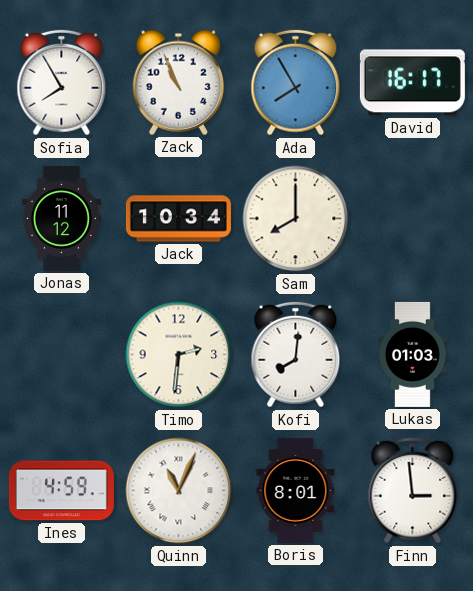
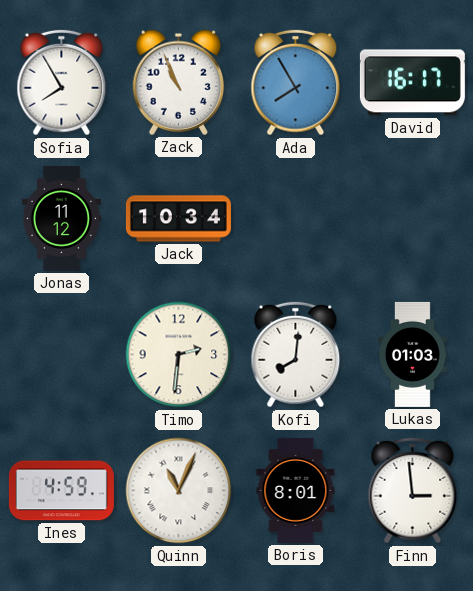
Sam: 8:00 -> none (296, 219)
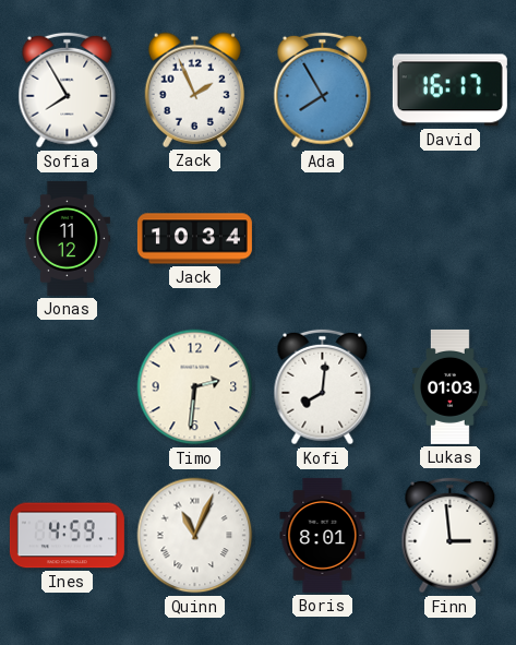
Zack: 10:56 -> 1:56 (195, 89)
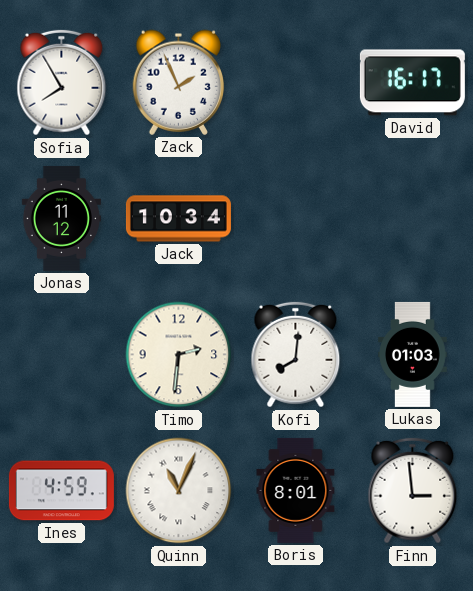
Ada: 7:55 -> none (323, 91)
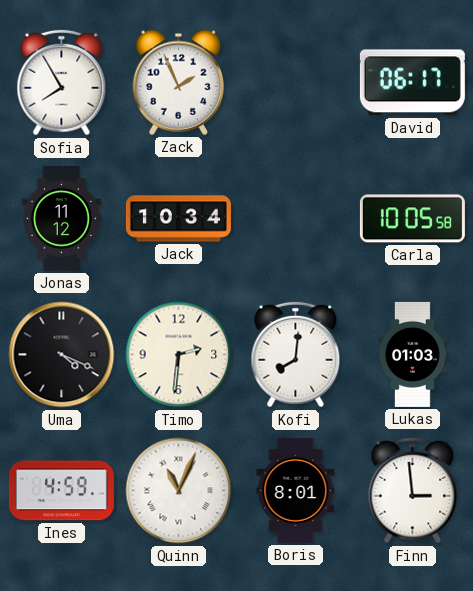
David: 16:17 -> 06:17 (412, 83)
Carla: none -> 10:05 (412, 219)
Uma: none -> 4:19 (62, 355)
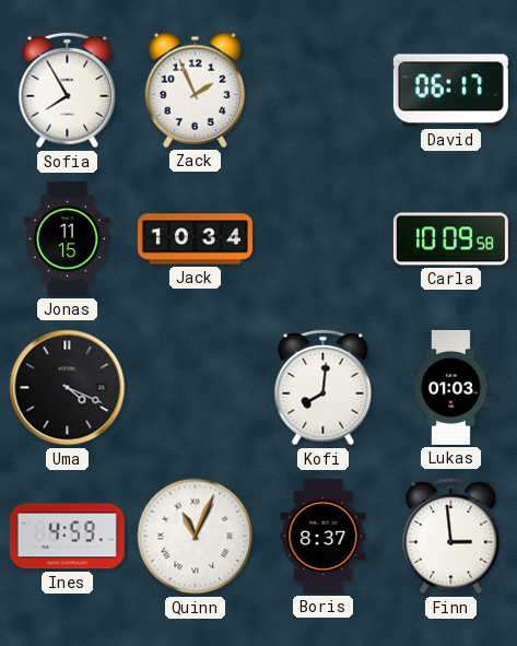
Jonas: 11:12 -> 11:15 (67, 238)
Carla: 10:05 -> 10:09 (450, 239)
Timo: 2:31 -> none (179, 355)
Boris: 8:01 -> 8:37 (324, 536)
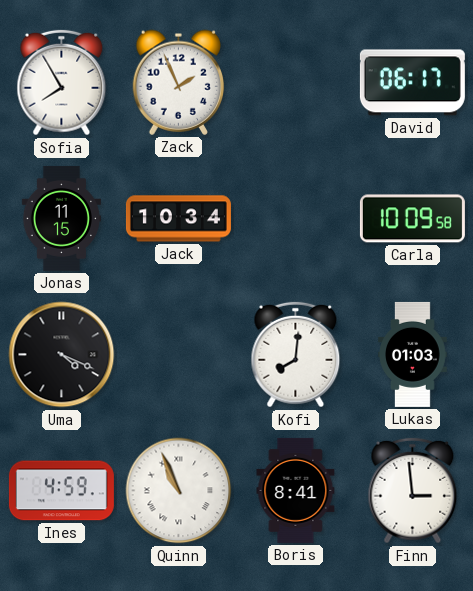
Quinn: 11:04 -> 10:56 (179, 491)
Boris: 8:37 -> 8:41 (296, 490)
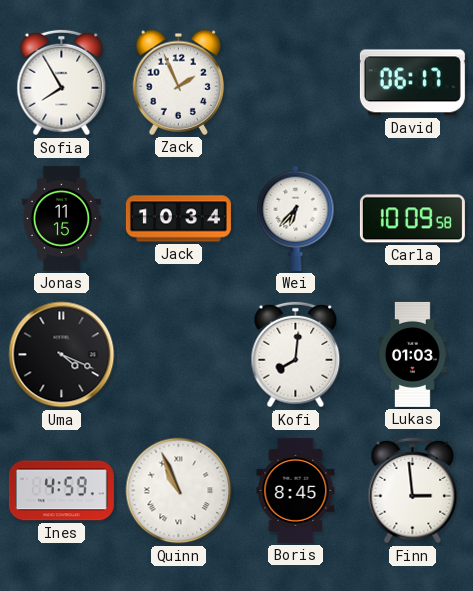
Wei: none -> 6:37 (296, 218)
Boris: 8:41 -> 8:45 (296, 490)
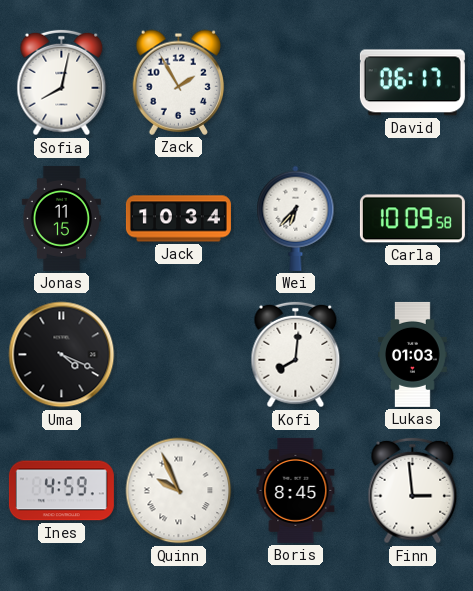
Sofia: 7:55 -> 8:02 (62, 83)
Zack: 1:56 -> 1:55 (179, 82)
Quinn: 10:56 -> 9:56 (179, 491)
